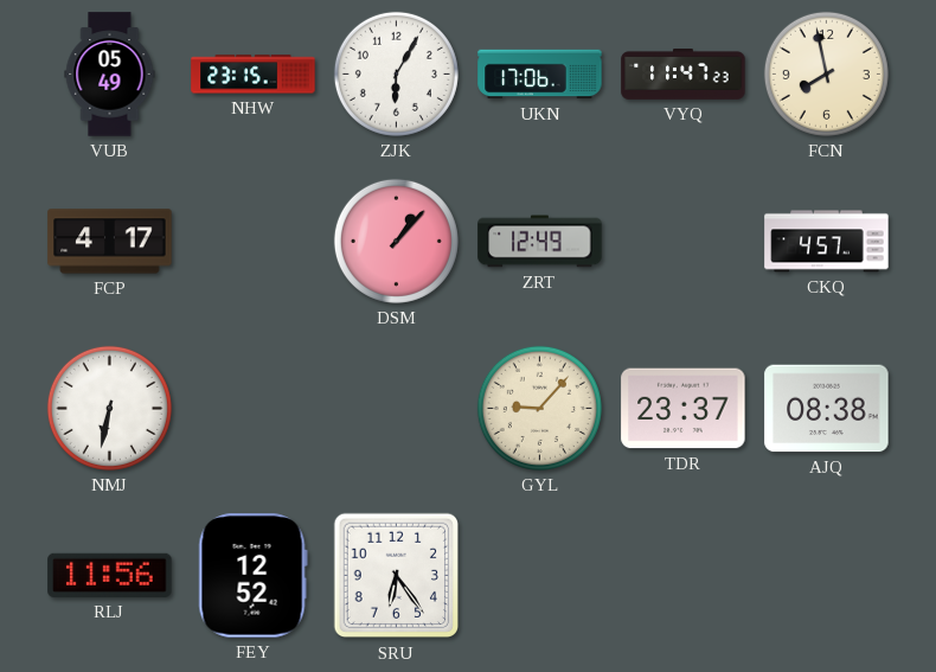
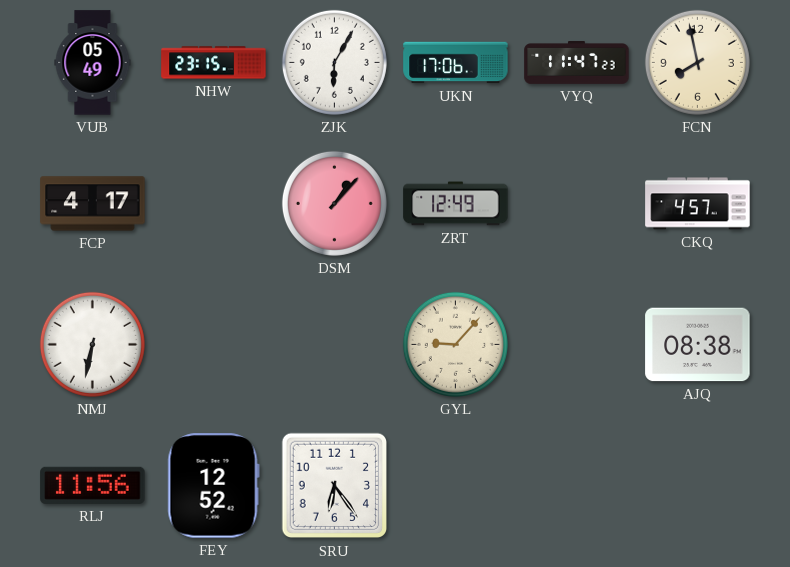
TDR: 23:37 -> none (684, 409)
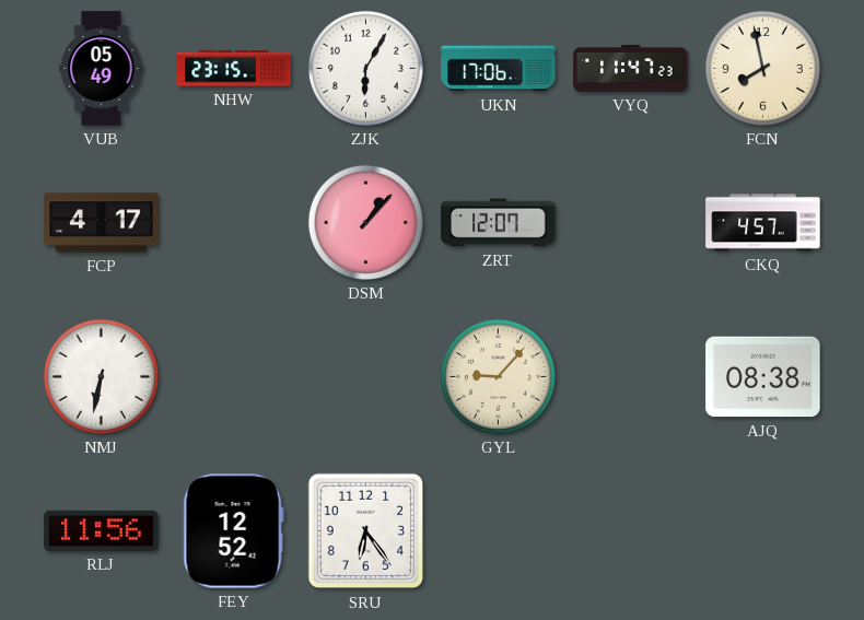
ZRT: 12:49 -> 12:07 (499, 223)
